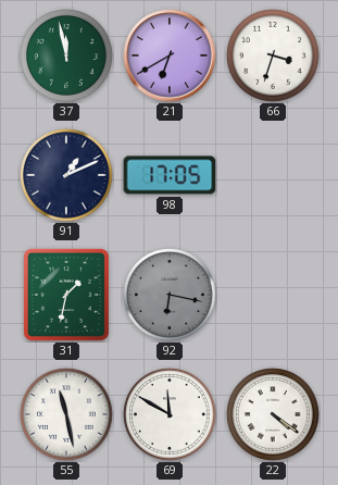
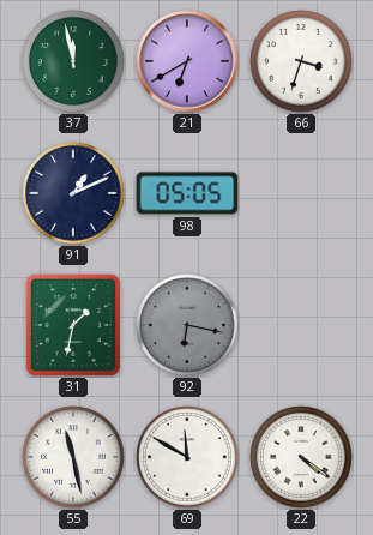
98: 17:05 -> 05:05 (187, 193)
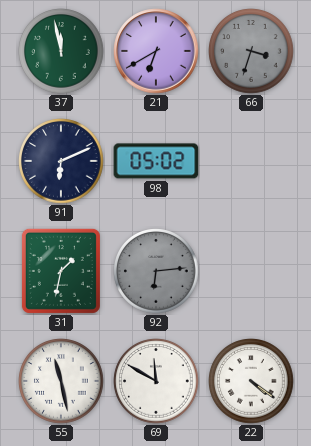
66 dial: white -> grey (251, 51)
91: 1:11 -> 6:11 (61, 161)
98: 05:05 -> 05:02 (156, 161)
92: 6:17 -> 6:14 (156, 271)
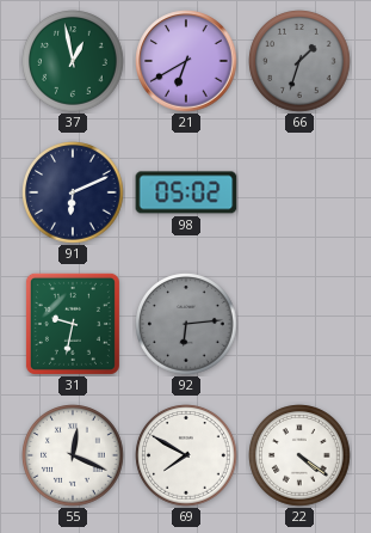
37: 11:58 -> 12:58 (73, 61)
66: 3:33 -> 1:33 (299, 61)
31: 1:32 -> 9:32 (73, 324)
55: 11:28 -> 12:19 (73, 455)
69: 11:50 -> 7:50 (186, 455)
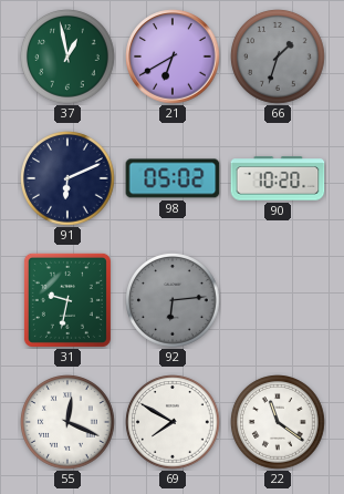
90: none -> 10:20 (278, 178)
22: 4:21 -> 11:21 (278, 422)
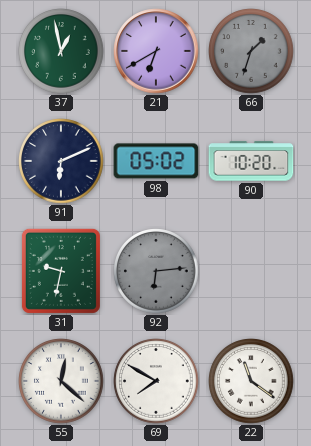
55: 12:19 -> 12:22 (61, 381)
